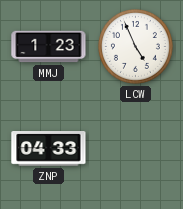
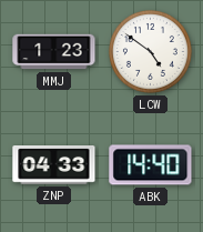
LCW: 4:56 -> 4:51 (150, 51)
ABK: none -> 14:40 (151, 165)
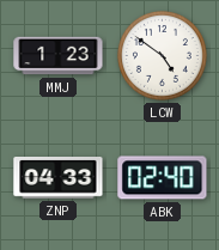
ABK: 14:40 -> 02:40 (163, 178)
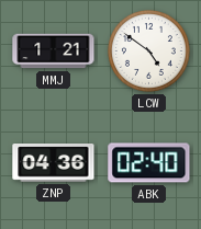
MMJ: 1:23 -> 1:21 (54, 51)
ZNP: 04:33 -> 04:36 (54, 163)
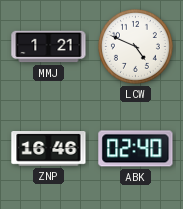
LCW: 4:51 -> 4:49 (135, 46)
ZNP: 04:36 -> 16:46 (49, 149)
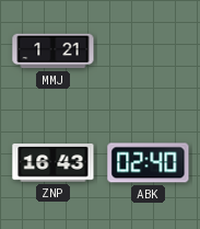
LCW: 4:49 -> none (135, 46)
ZNP: 16:46 -> 16:43 (54, 163)
